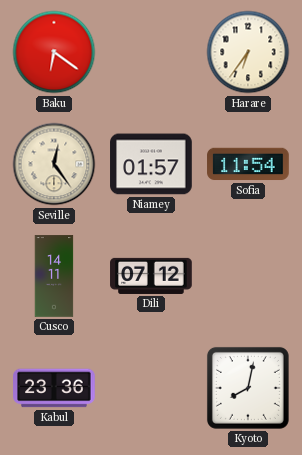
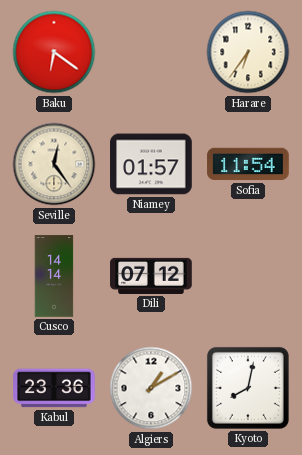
Cusco: 14:11 -> 14:14 (54, 276)
Algiers: none -> 1:10 (151, 388)
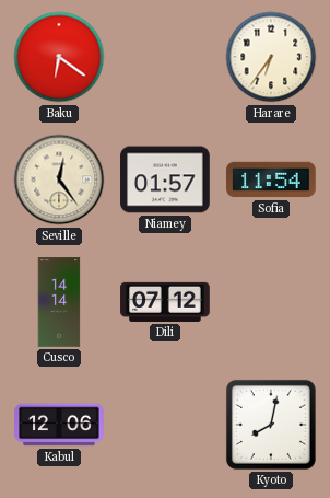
Kabul: 23:36 -> 12:06 (59, 425)
Algiers: 1:10 -> none (151, 388)
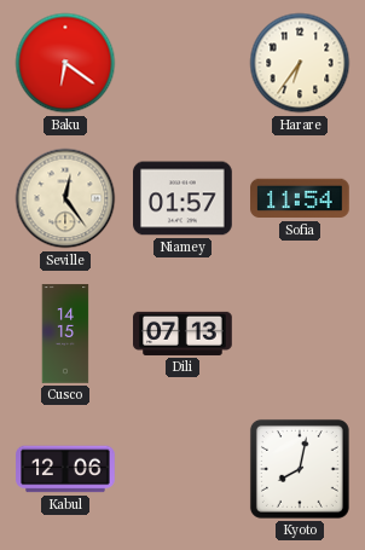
Cusco: 14:14 -> 14:15 (65, 334)
Dili: 07:12 -> 07:13 (182, 334)
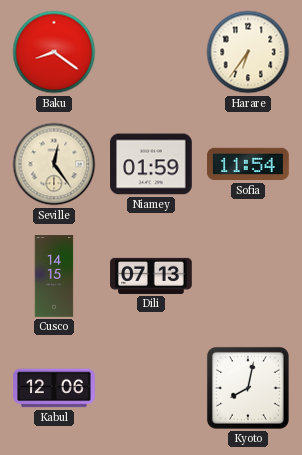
Baku: 6:21 -> 8:21 (54, 52)
Niamey: 01:57 -> 01:59 (151, 164)
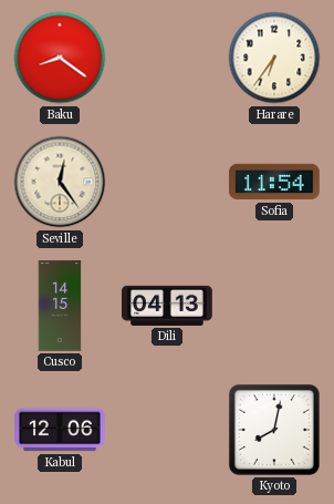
Niamey: 01:59 -> none (151, 164)
Dili: 07:13 -> 04:13 (167, 306)
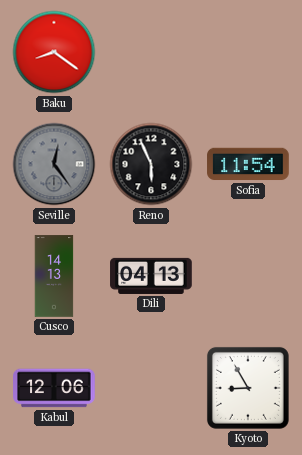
Harare: 6:36 -> none (274, 58)
Seville dial: cream -> grey (54, 164)
Reno: none -> 5:56 (151, 164)
Cusco: 14:15 -> 14:13 (54, 276)
Kyoto: 8:02 -> 8:55 (248, 388)
